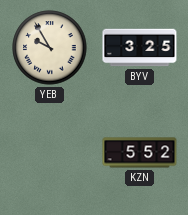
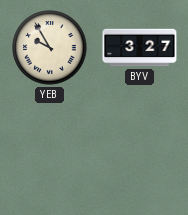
BYV: 3:25 -> 3:27 (140, 48)
KZN: 5:52 -> none (140, 153)
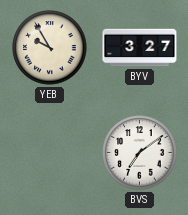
BVS: none -> 7:09 (140, 153)
